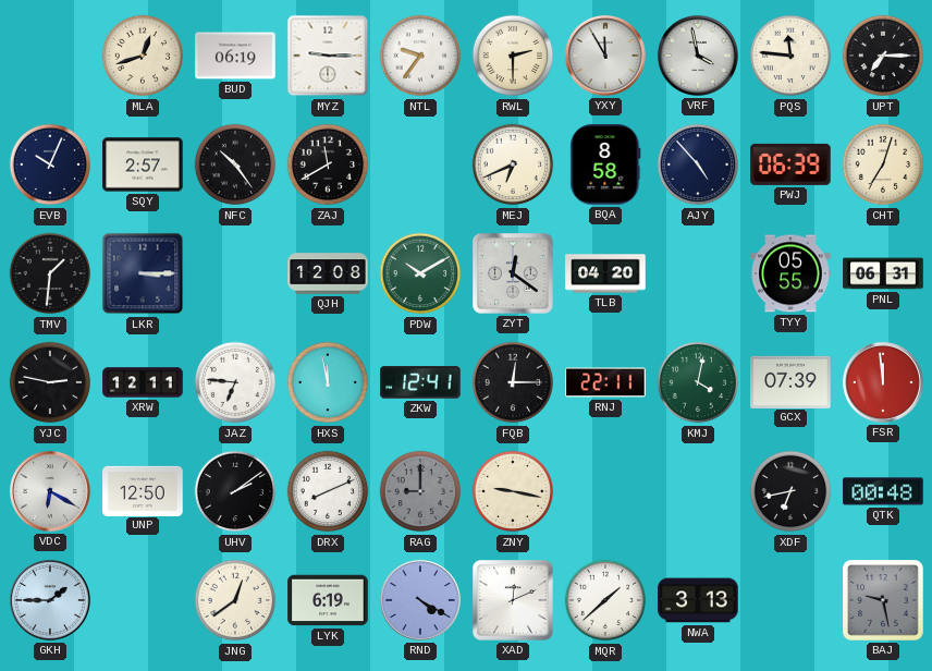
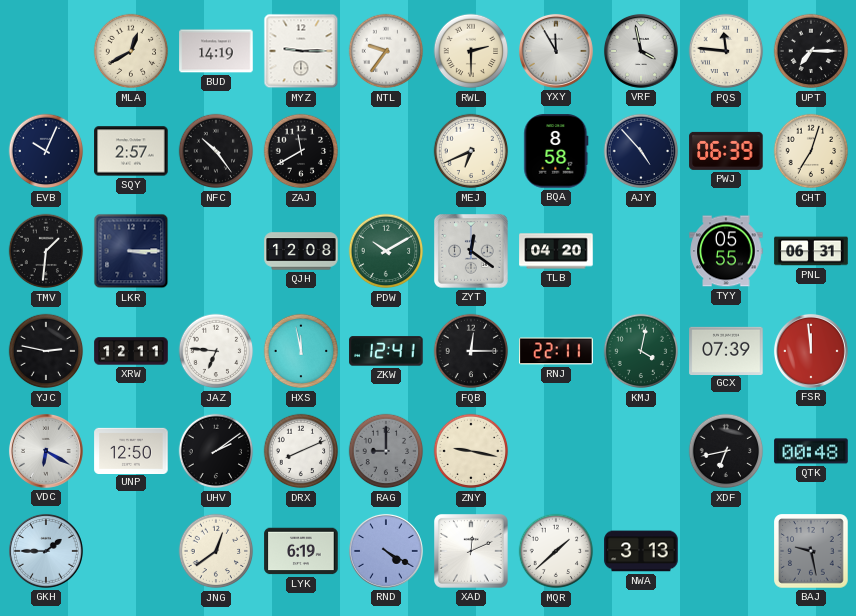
MLA: 12:42 -> 12:40 (131, 51)
BUD: 06:19 -> 14:19 (216, 51)
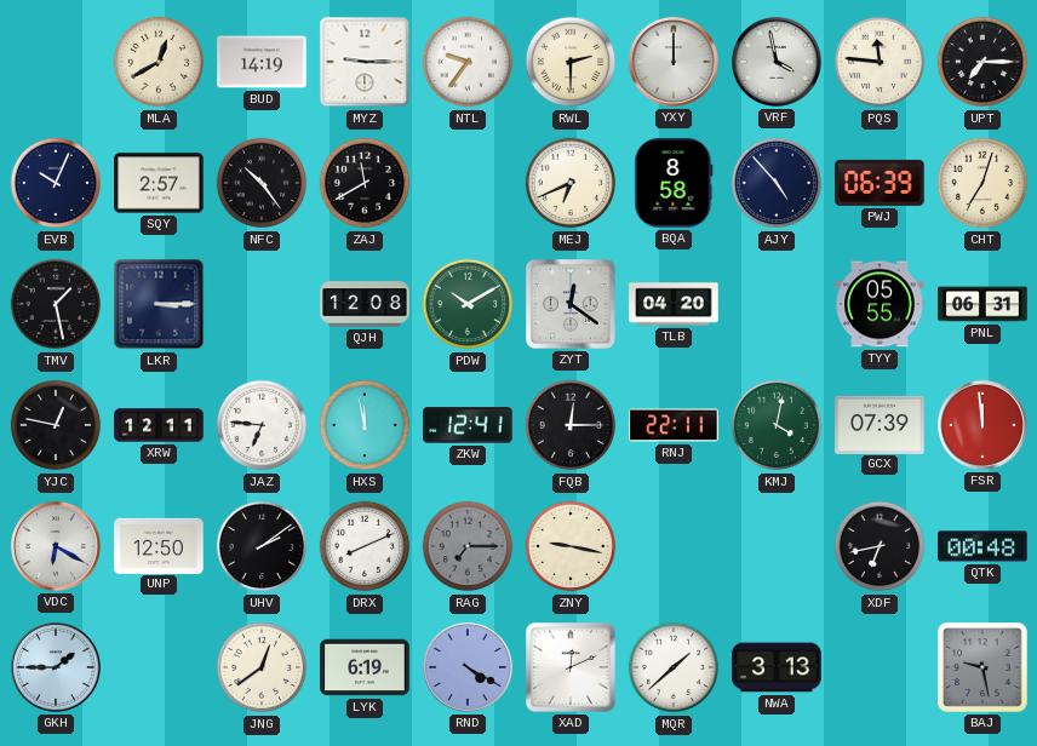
YXY: 11:55 -> 12:00 (674, 62)
TMV: 1:31 -> 1:28 (56, 304)
YJC: 2:47 -> 12:47 (56, 425)
RAG: 9:00 -> 7:15 (468, 546)
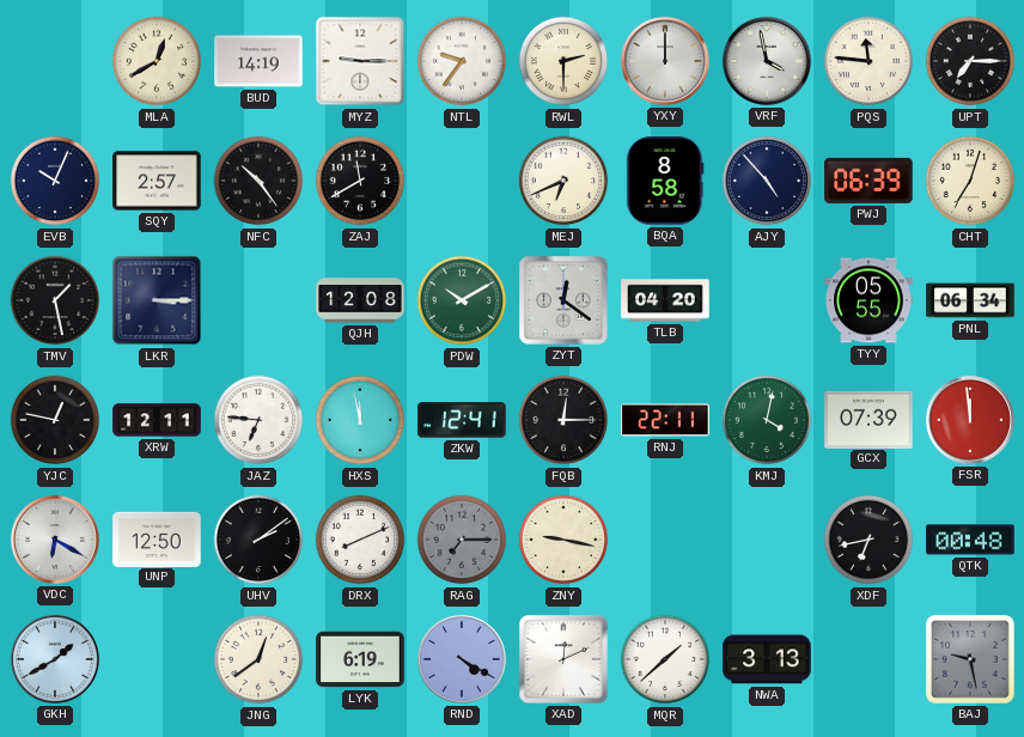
PNL: 06:31 -> 06:34 (970, 300)
GKH: 1:45 -> 1:40 (55, 659)
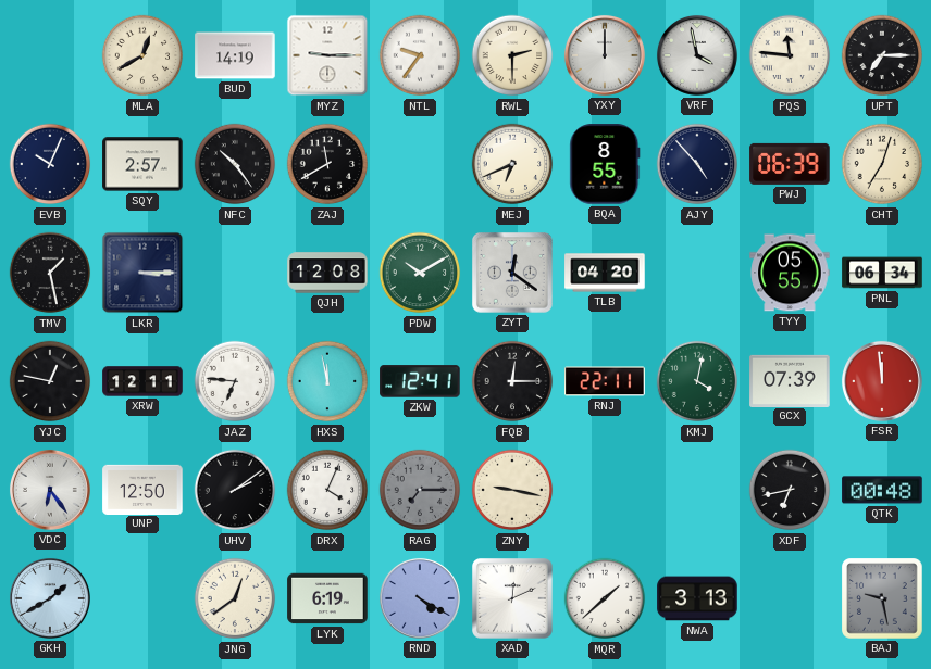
BQA: 8:58 -> 8:55 (605, 164)
VDC: 6:20 -> 6:24 (50, 490)
DRX: 8:11 -> 4:04 (327, 490)
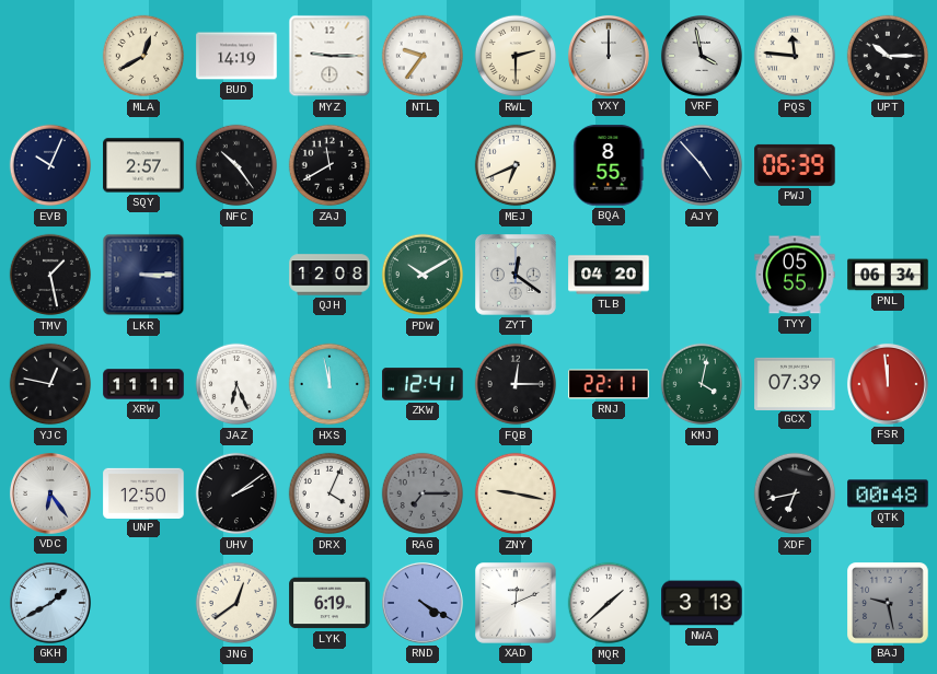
UPT: 7:15 -> 10:15 (888, 56)
CHT: 7:03 -> none (882, 164)
XRW: 12:11 -> 11:11 (143, 384)
JAZ: 6:46 -> 6:26 (236, 384)
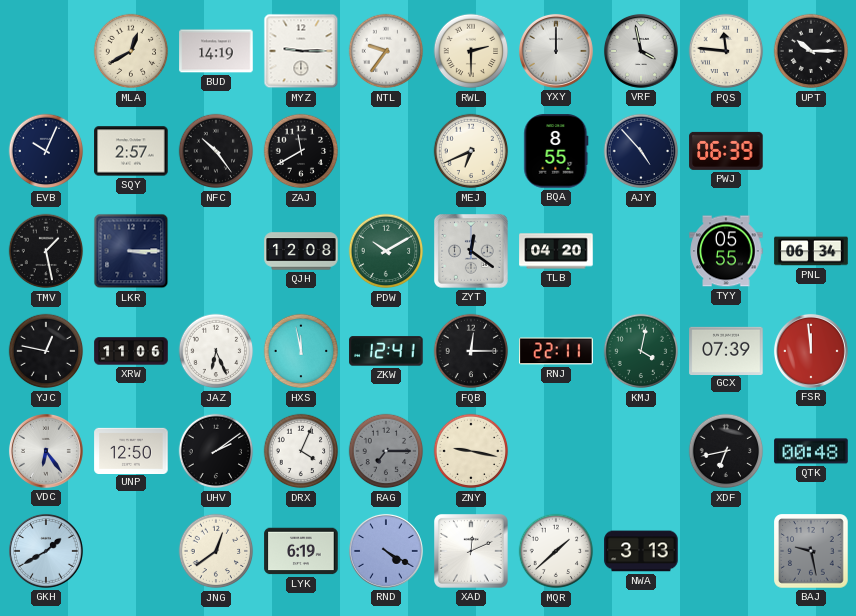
XRW: 11:11 -> 11:06 (131, 351)
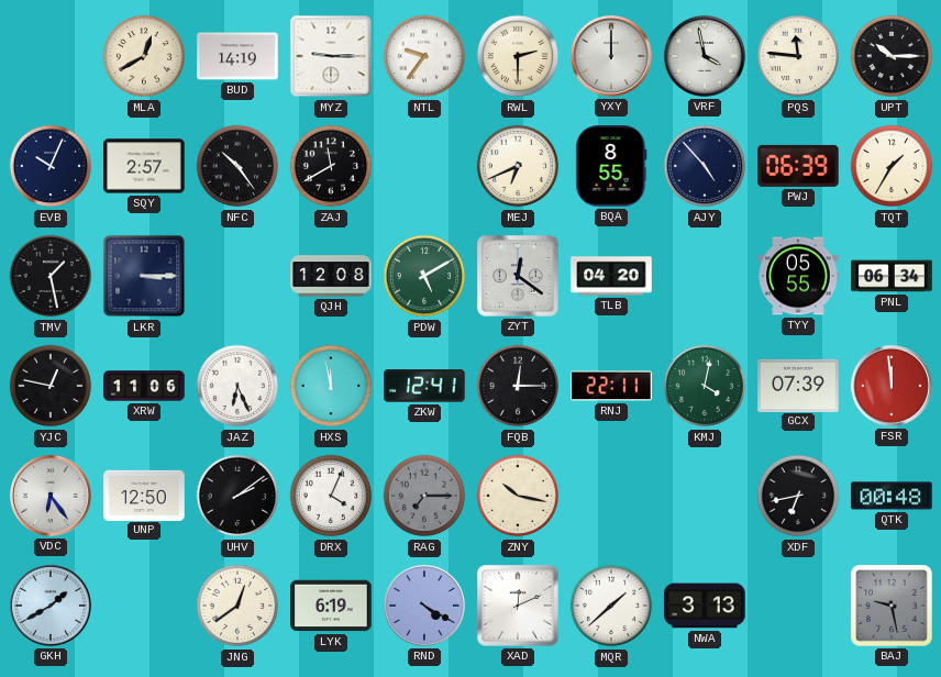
TQT: none -> 1:35 (892, 166)
PDW: 10:10 -> 5:10 (424, 276)
ZNY: 9:17 -> 10:17 (518, 496)
